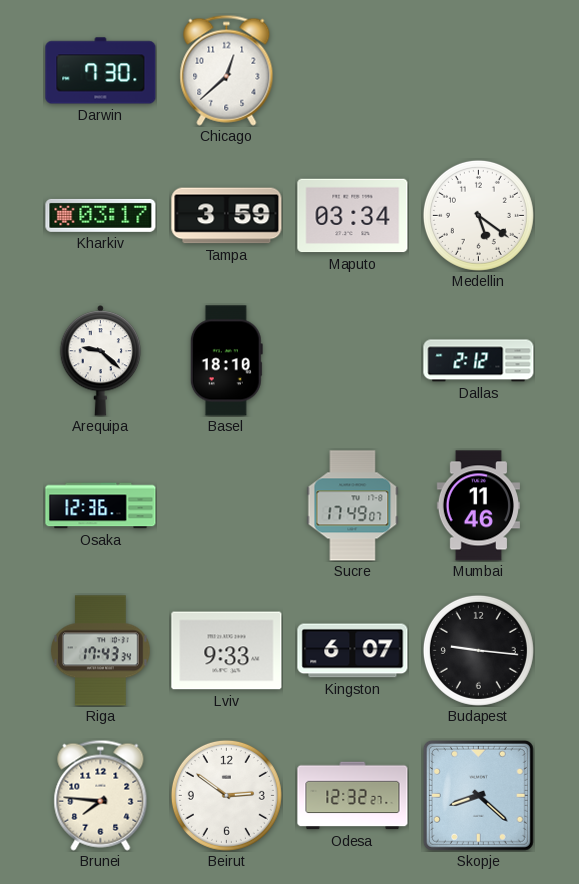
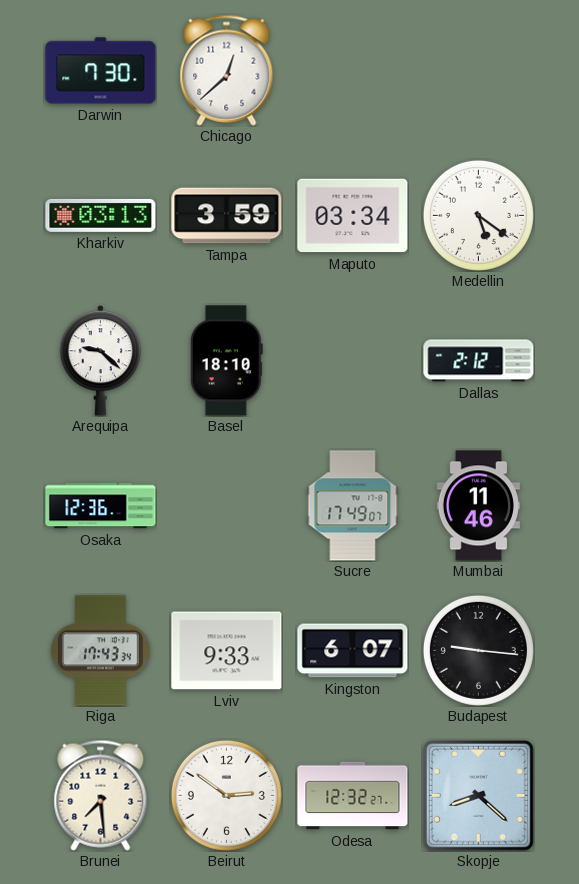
Kharkiv: 03:17 -> 03:13 (101, 215)
Brunei: 7:46 -> 7:29 (101, 795)
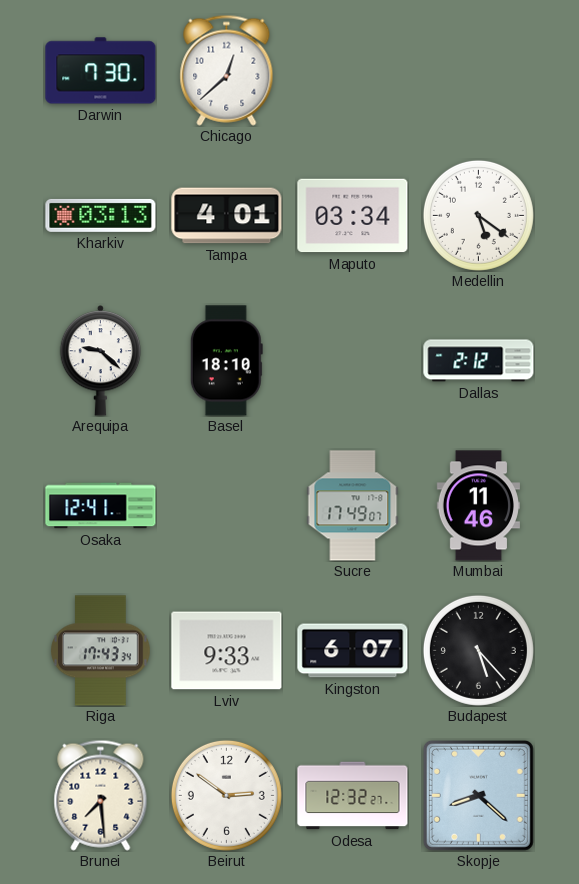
Tampa: 3:59 -> 4:01 (227, 216)
Osaka: 12:36 -> 12:41 (101, 506)
Budapest: 9:16 -> 5:23 (478, 650)
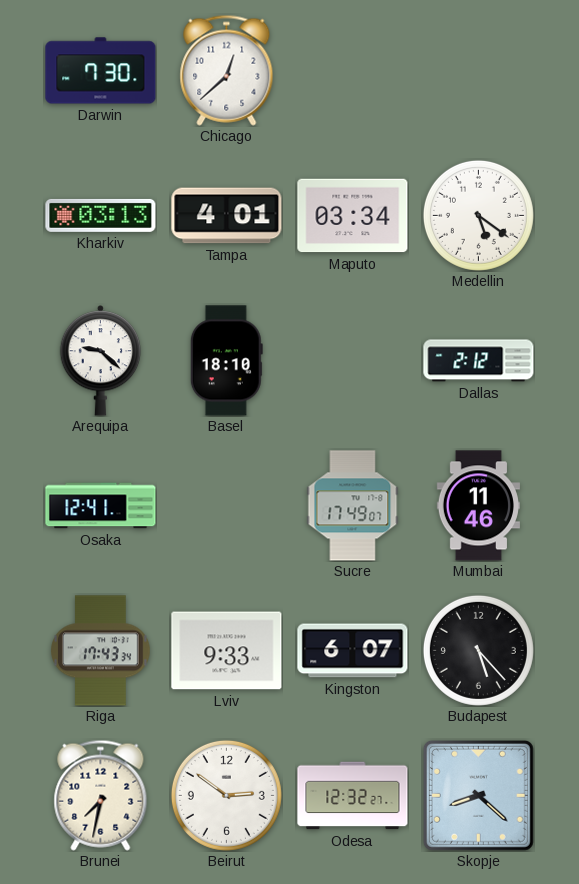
Brunei: 7:29 -> 7:32 (101, 795)
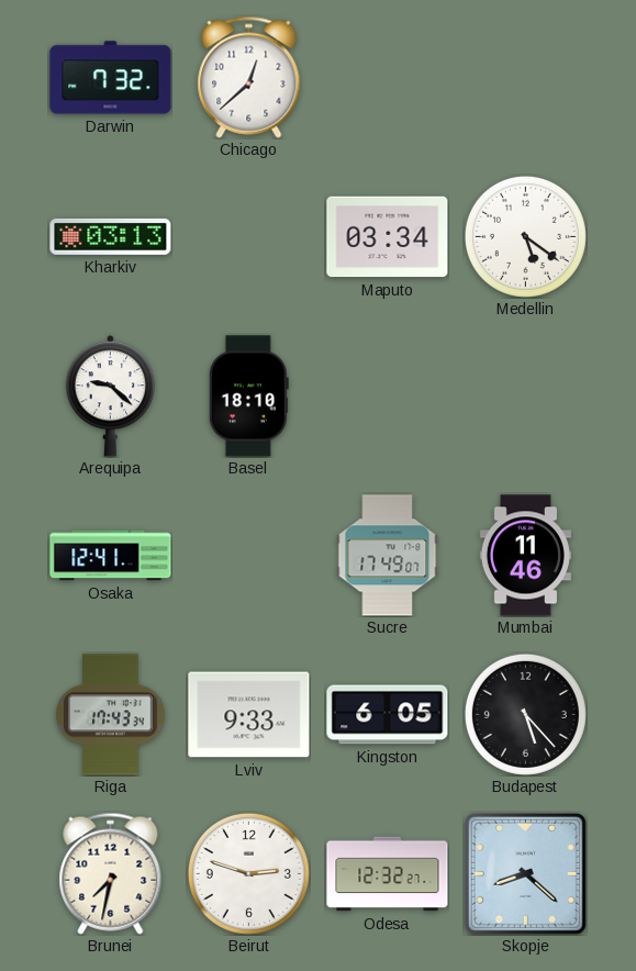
Darwin: 7:30 -> 7:32 (111, 78)
Tampa: 4:01 -> none (227, 216)
Dallas: 2:12 -> none (479, 361)
Kingston: 6:07 -> 6:05 (388, 715)
Beirut: 2:51 -> 2:48 (248, 873)
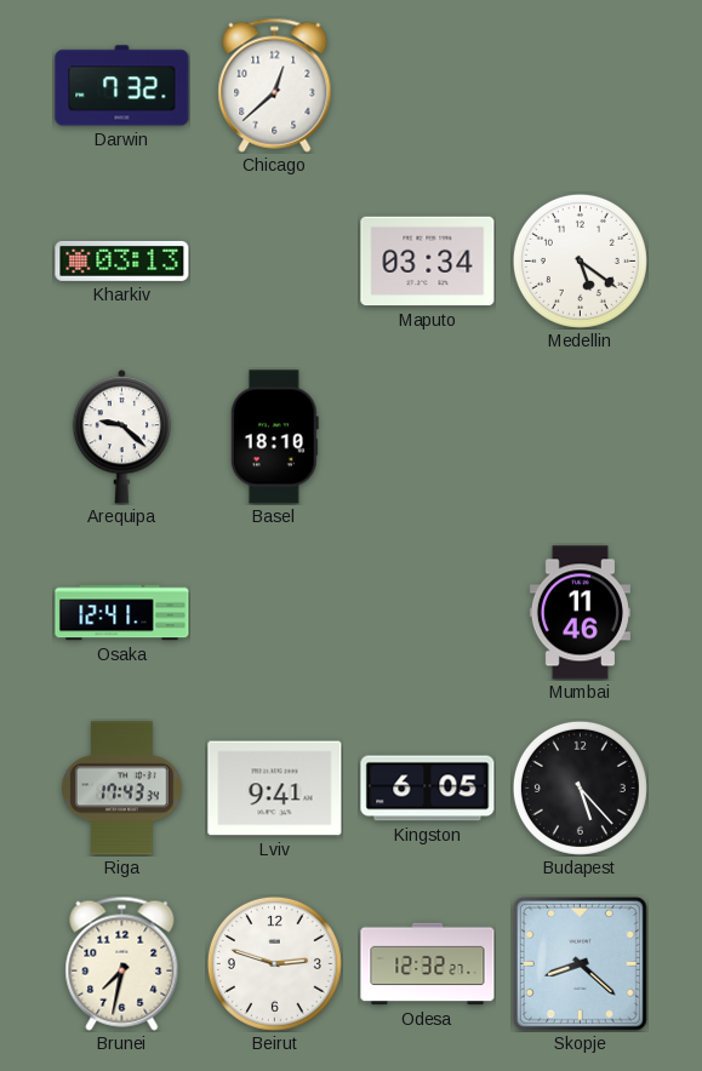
Sucre: 17:49 -> none (388, 556)
Lviv: 9:33 -> 9:41 (275, 789)
